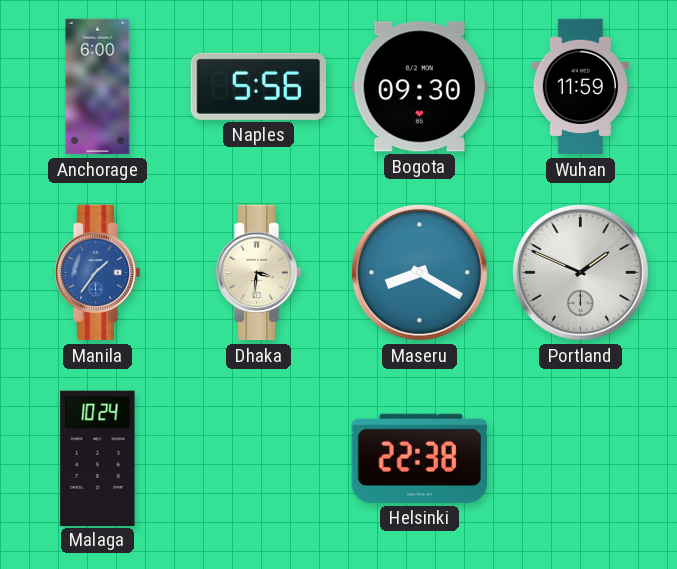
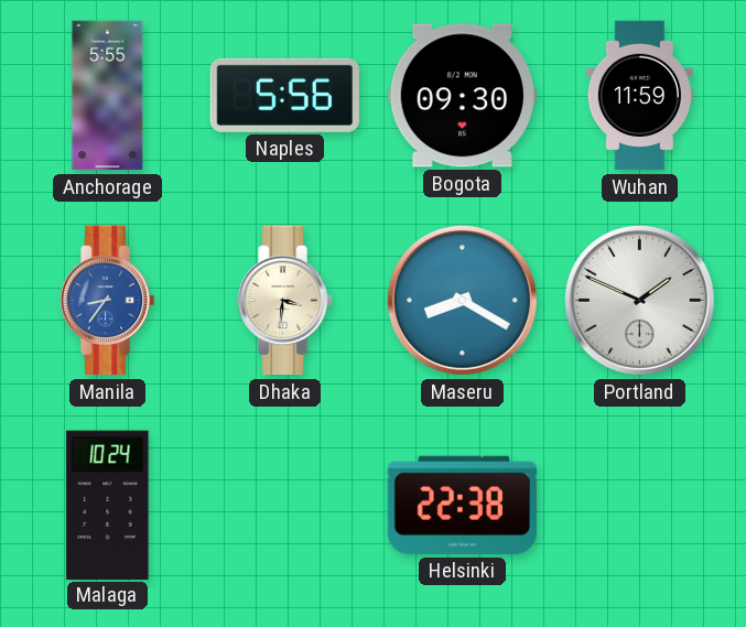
Anchorage: 6:00 -> 5:55 (108, 96)
Manila: 1:36 -> 8:36 (107, 301)
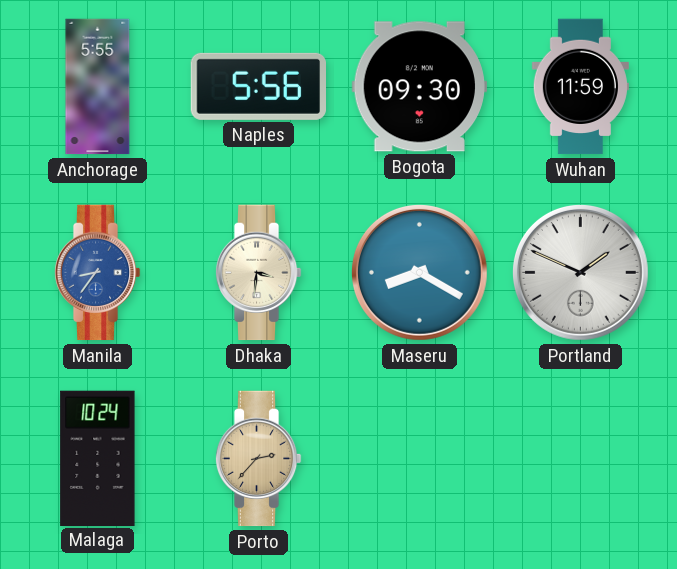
Porto: none -> 2:37 (258, 459)
Helsinki: 22:38 -> none (462, 505)
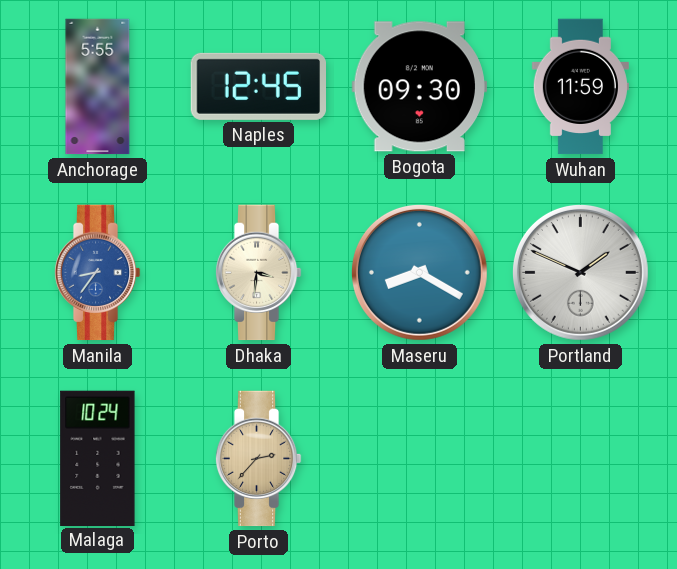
Naples: 5:56 -> 12:45 (258, 86)
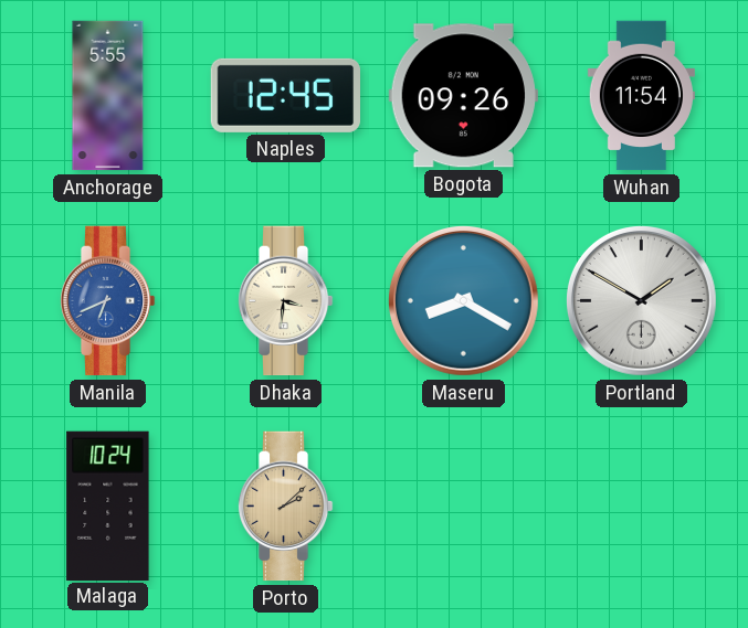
Bogota: 09:30 -> 09:26 (463, 96)
Wuhan: 11:59 -> 11:54 (641, 96)
Manila: 8:36 -> 6:41 (107, 301)
Portland: 1:49 -> 1:50 (641, 300)
Porto: 2:37 -> 2:08 (285, 507)
